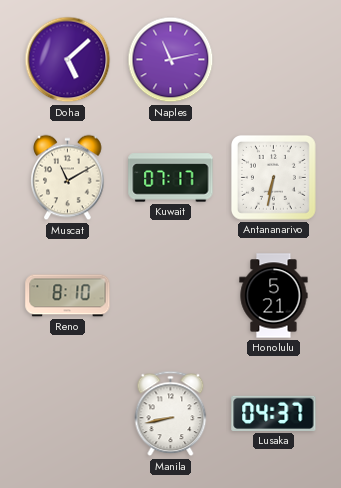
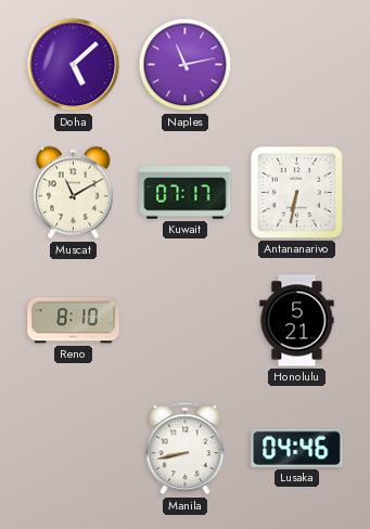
Lusaka: 04:37 -> 04:46 (297, 448)
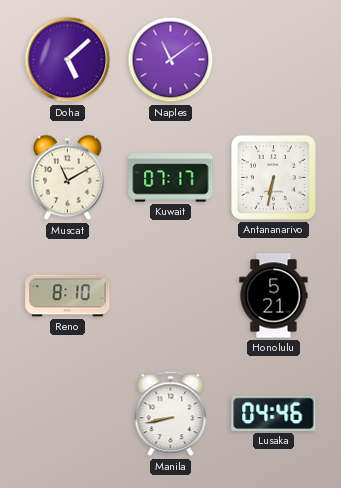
Naples: 11:13 -> 11:09 (171, 60)
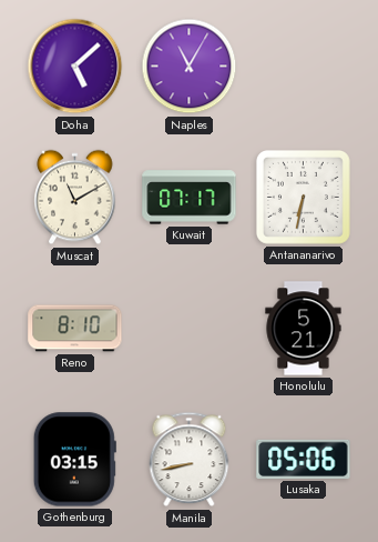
Naples: 11:09 -> 11:05 (190, 67)
Gothenburg: none -> 03:15 (74, 460)
Lusaka: 04:46 -> 05:06 (304, 459)
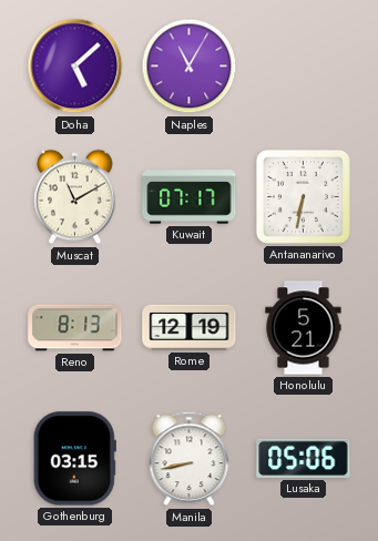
Reno: 8:10 -> 8:13 (75, 328)
Rome: none -> 12:19 (190, 327)
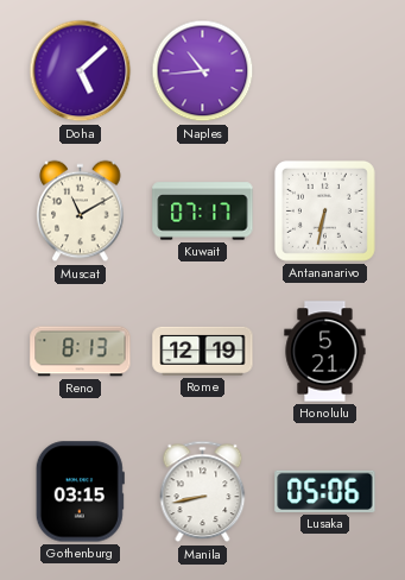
Naples: 11:05 -> 10:44 (203, 71)
